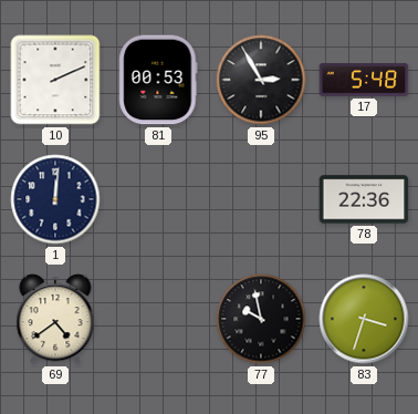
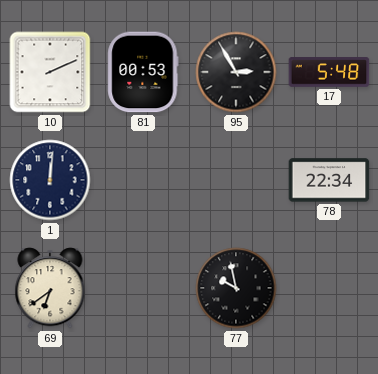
78: 22:36 -> 22:34 (329, 180)
69: 4:39 -> 6:39 (50, 288)
83: 3:33 -> none (364, 319)
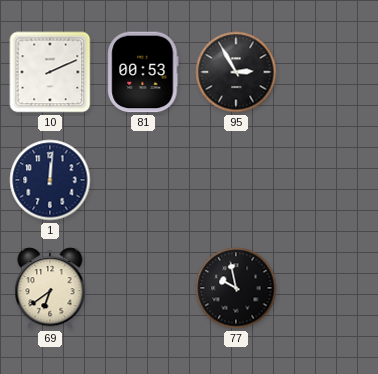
17: 5:48 -> none (329, 72)
78: 22:34 -> none (329, 180)
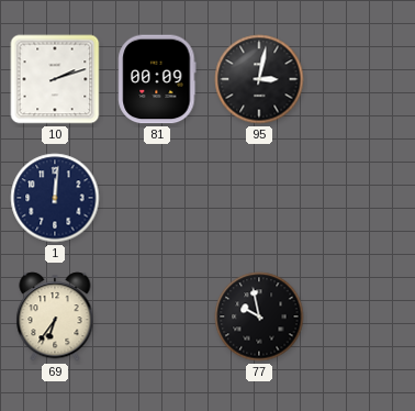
10: 2:11 -> 2:12 (55, 79)
81: 00:53 -> 00:09 (157, 79)
95: 2:55 -> 3:02 (259, 79)
69: 6:39 -> 6:36 (55, 316)
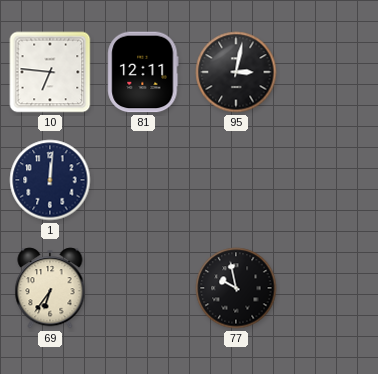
10: 2:12 -> 6:46 (50, 72)
81: 00:09 -> 12:11 (143, 72)
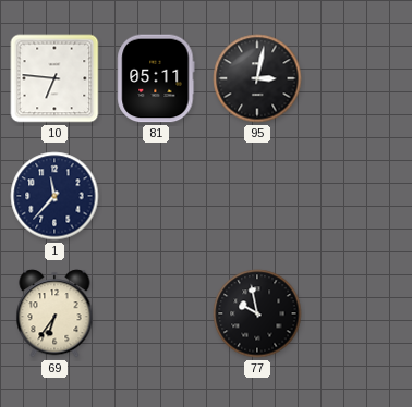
81: 12:11 -> 05:11 (156, 78)
1: 12:01 -> 11:37 (54, 196)
